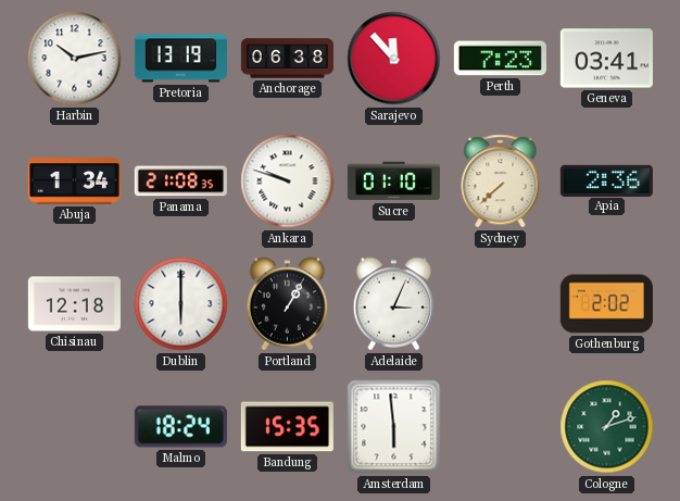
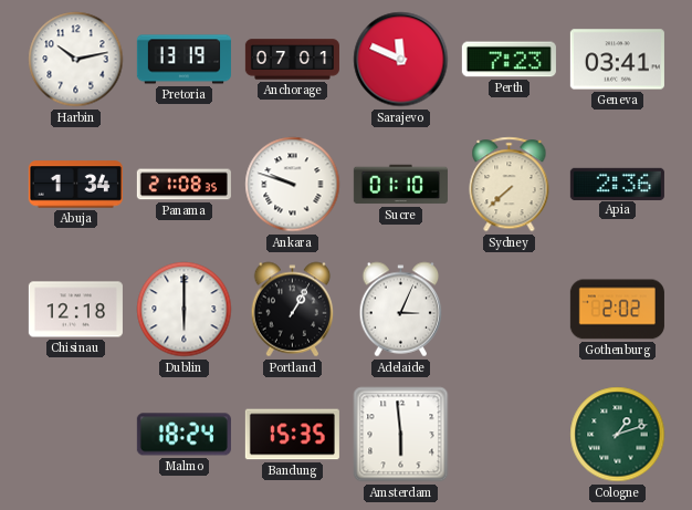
Anchorage: 06:38 -> 07:01 (292, 60)
Sarajevo: 11:53 -> 11:49 (401, 60)
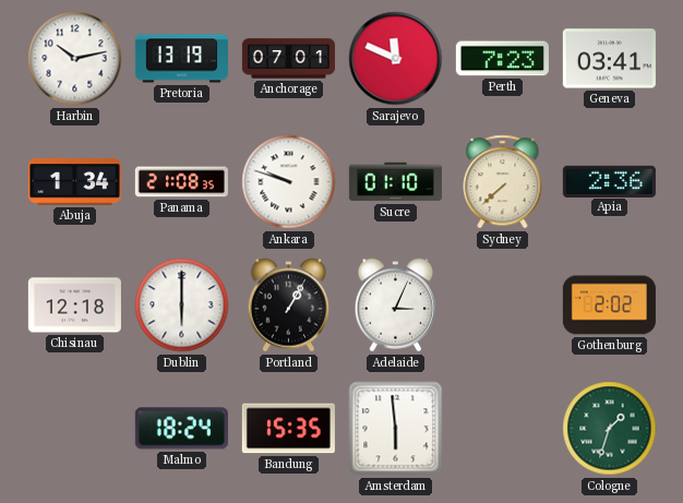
Cologne: 1:12 -> 1:33 (610, 429)
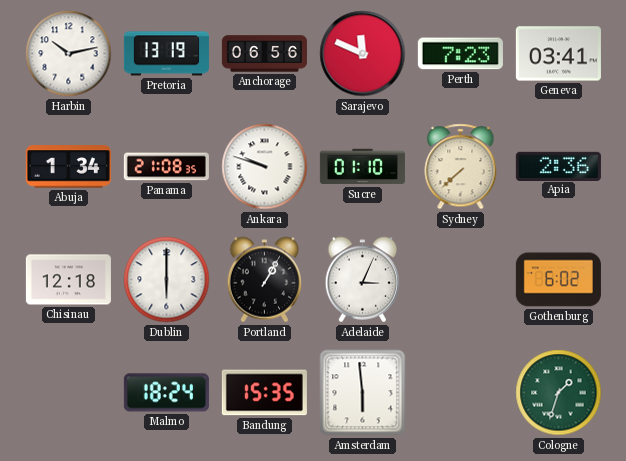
Anchorage: 07:01 -> 06:56 (264, 54)
Gothenburg: 2:02 -> 6:02 (558, 280)
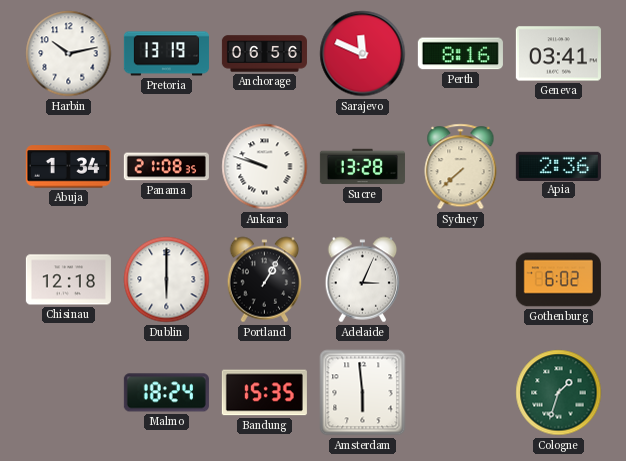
Perth: 7:23 -> 8:16 (460, 54)
Sucre: 01:10 -> 13:28 (362, 167)
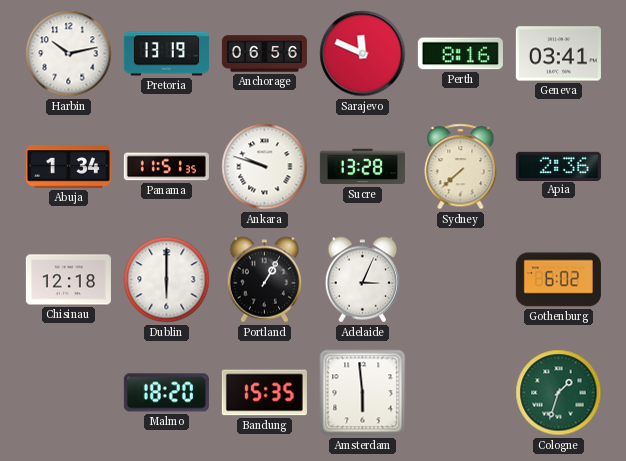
Panama: 21:08 -> 11:51 (166, 167)
Malmo: 18:24 -> 18:20 (166, 393)
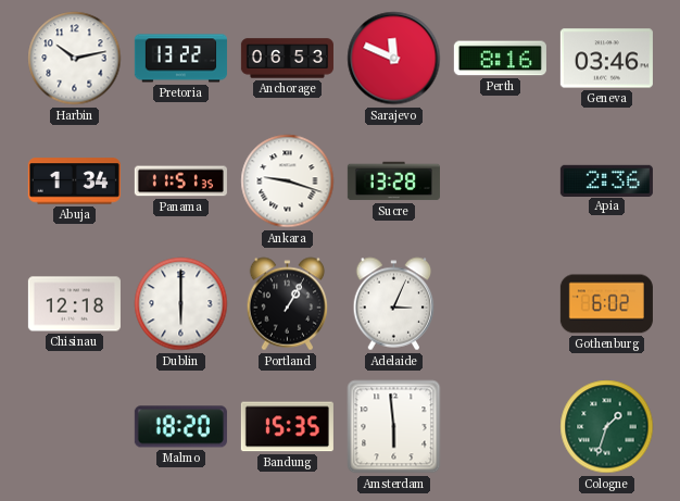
Pretoria: 13:19 -> 13:22 (180, 59)
Anchorage: 06:56 -> 06:53 (287, 59)
Geneva: 03:41 -> 03:46 (606, 59)
Ankara: 9:48 -> 9:18 (288, 181)
Sydney: 7:38 -> none (461, 167)
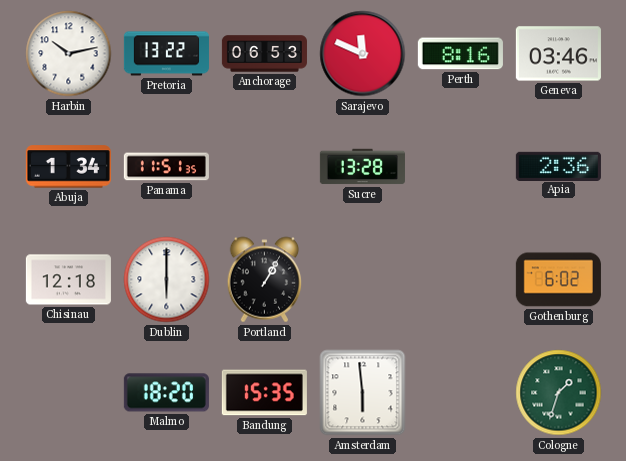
Ankara: 9:18 -> none (288, 181)
Adelaide: 3:04 -> none (394, 304)
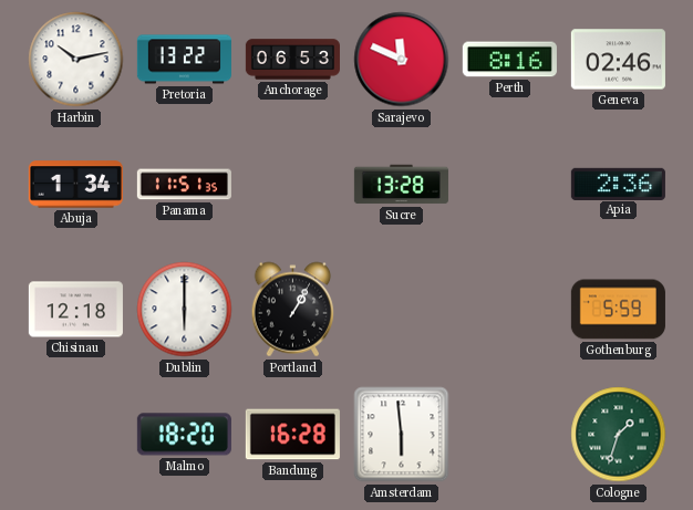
Geneva: 03:46 -> 02:46 (618, 60)
Gothenburg: 6:02 -> 5:59 (618, 310)
Bandung: 15:35 -> 16:28 (292, 435)
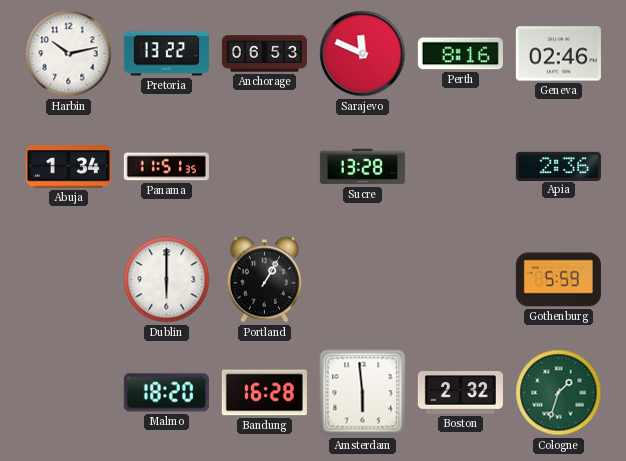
Chisinau: 12:18 -> none (75, 310)
Boston: none -> 2:32 (460, 393)
